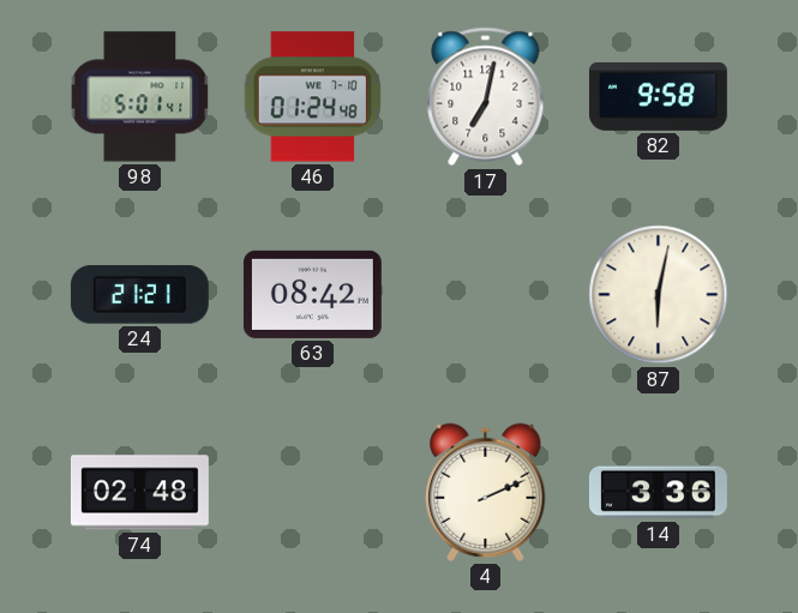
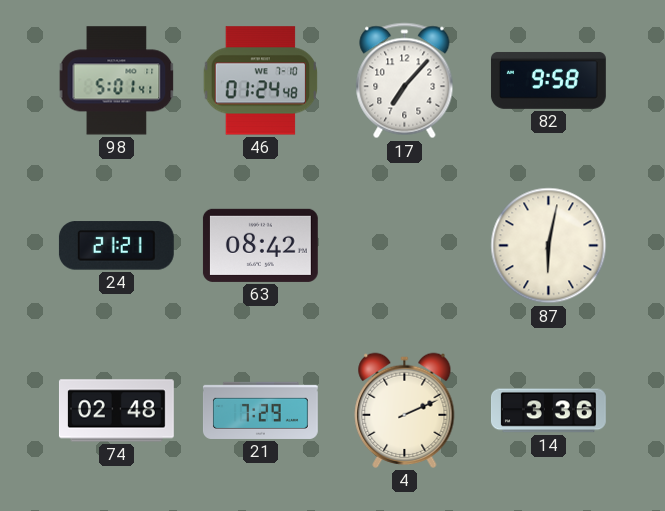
17: 7:02 -> 7:07 (405, 81)
21: none -> 7:29 (260, 410)
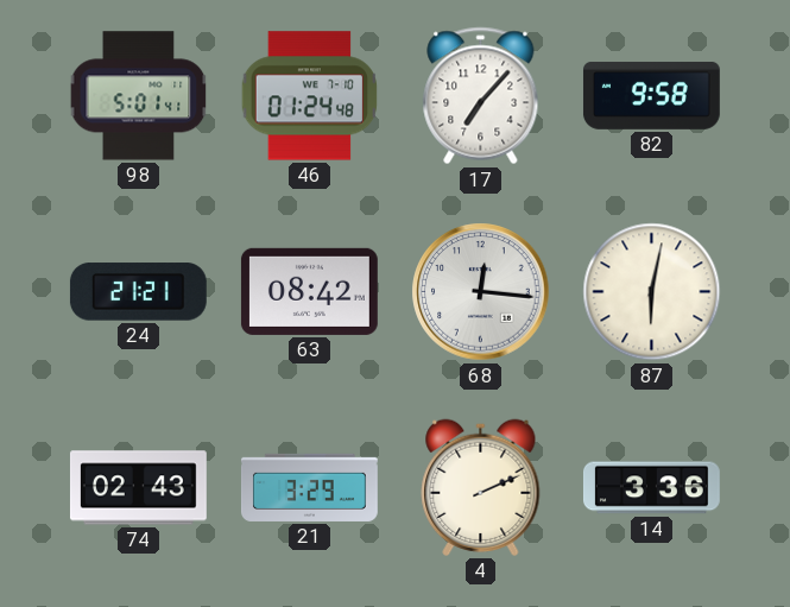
68: none -> 12:16 (481, 292)
74: 02:48 -> 02:43 (138, 488)
21: 7:29 -> 3:29 (309, 487)
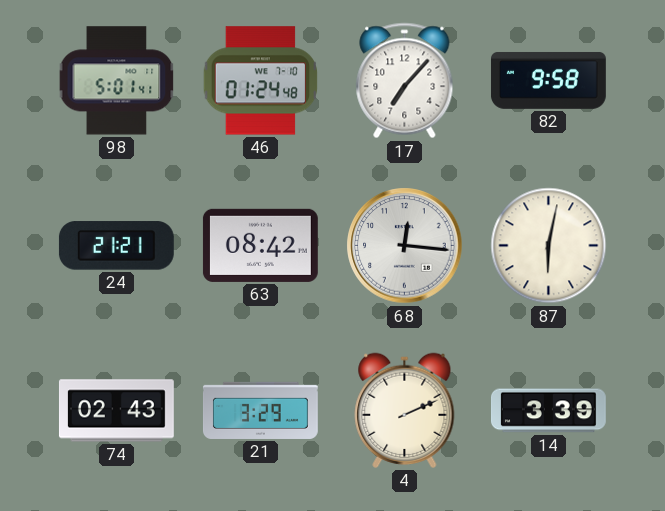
14: 3:36 -> 3:39 (548, 411)
